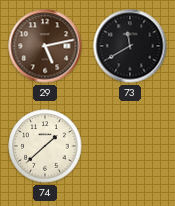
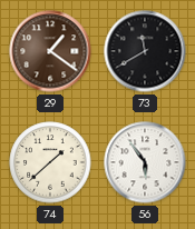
29: 5:13 -> 1:21 (50, 51)
56: none -> 5:54 (145, 162)
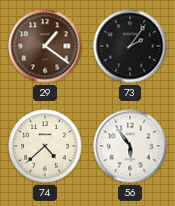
73: 11:40 -> 2:06 (130, 46)
74: 1:38 -> 4:38 (45, 146)
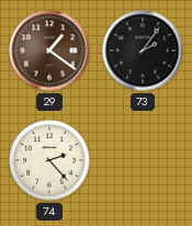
74: 4:38 -> 2:23 (49, 160)
56: 5:54 -> none (130, 146)
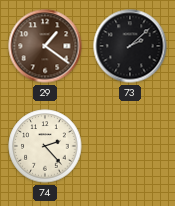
73: 2:06 -> 2:08 (130, 46)
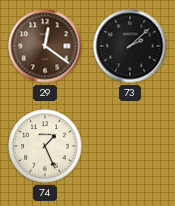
29: 1:21 -> 12:21 (45, 46)
74: 2:23 -> 1:26 (45, 146)
